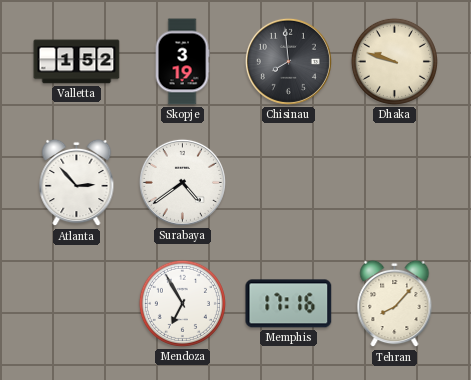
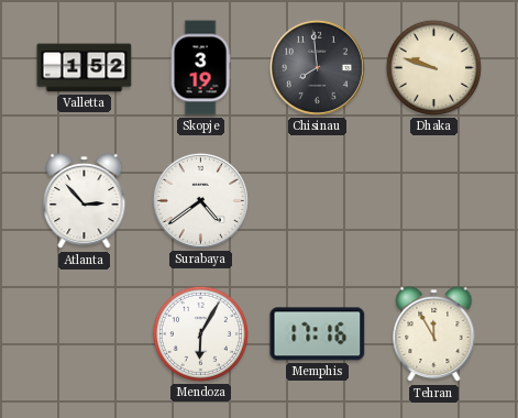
Mendoza: 6:55 -> 6:05 (200, 333)
Tehran: 8:07 -> 11:55 (434, 334)
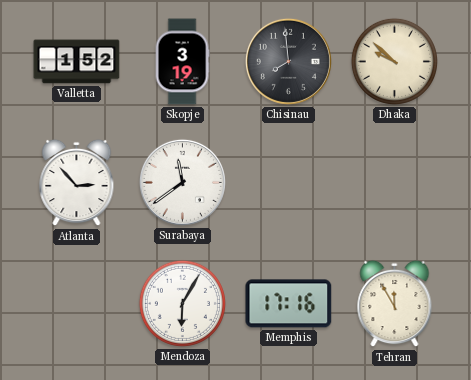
Dhaka: 9:48 -> 9:52 (394, 61)
Surabaya: 4:39 -> 11:39 (182, 182)
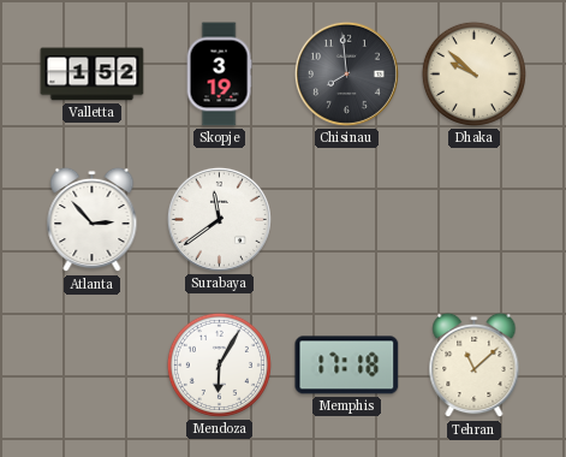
Memphis: 17:16 -> 17:18 (347, 366)
Tehran: 11:55 -> 11:08 (475, 366)
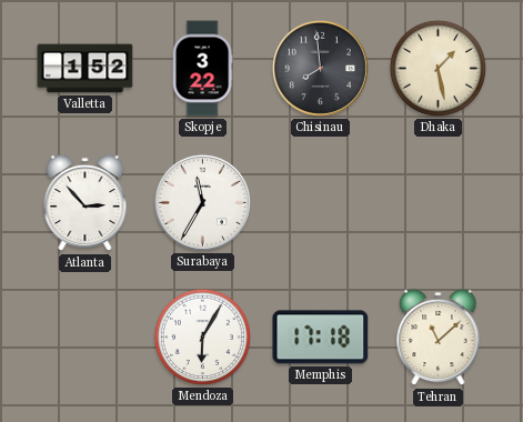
Skopje: 3:19 -> 3:22 (202, 69)
Dhaka: 9:52 -> 1:28 (437, 68)
Surabaya: 11:39 -> 11:35 (202, 202)
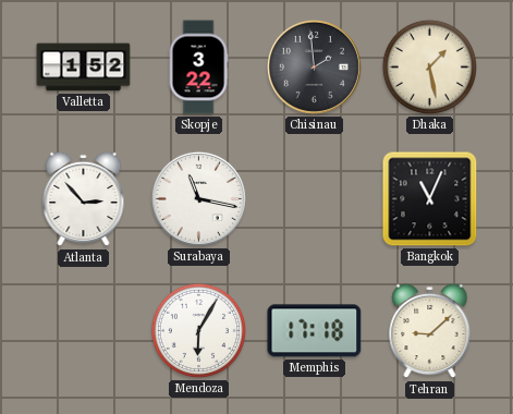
Chisinau: 7:59 -> 1:59 (314, 66)
Surabaya: 11:35 -> 11:17 (198, 198)
Bangkok: none -> 11:04 (430, 199)
Tehran: 11:08 -> 9:08 (430, 331)
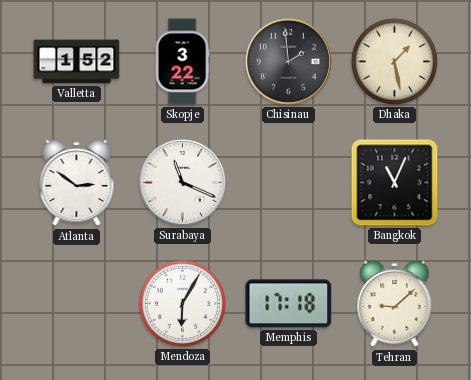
Atlanta: 2:53 -> 2:51 (77, 183)
Surabaya: 11:17 -> 11:19 (182, 182)
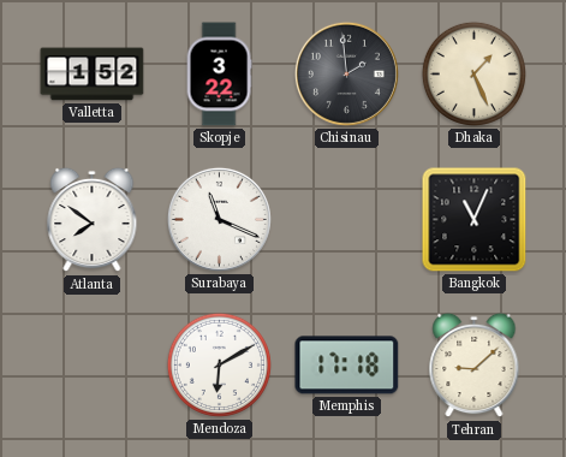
Dhaka: 1:28 -> 1:26 (473, 73)
Atlanta: 2:51 -> 7:51 (93, 220)
Mendoza: 6:05 -> 6:10 (219, 364)
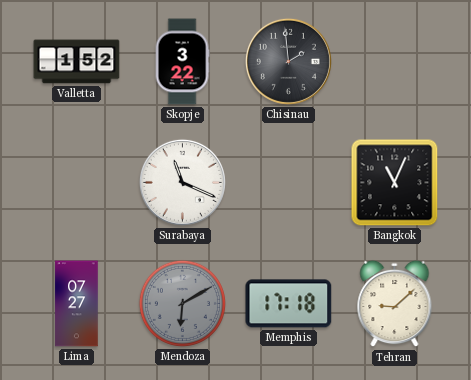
Dhaka: 1:26 -> none (473, 73)
Atlanta: 7:51 -> none (93, 220)
Lima: none -> 07:27 (77, 304)
Mendoza dial: white -> grey (182, 303)
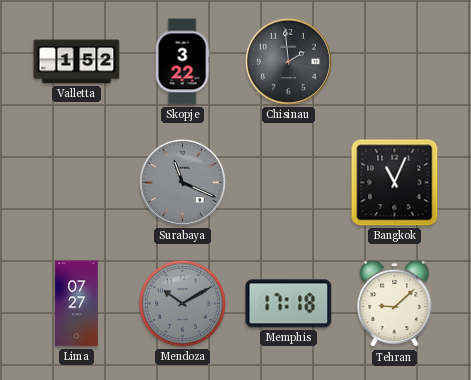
Surabaya dial: white -> grey (182, 182)
Mendoza: 6:10 -> 10:10 (182, 303)
